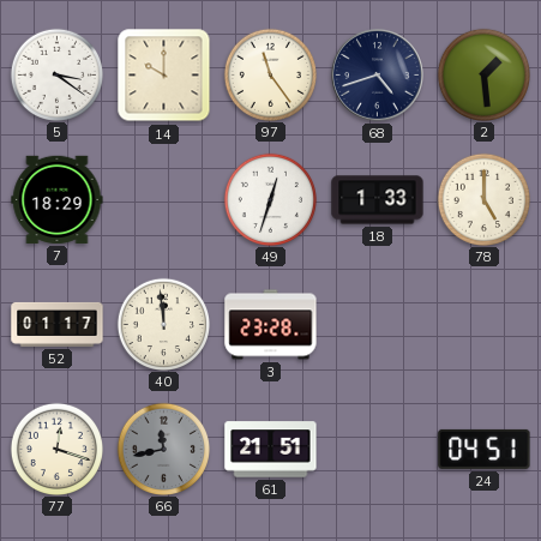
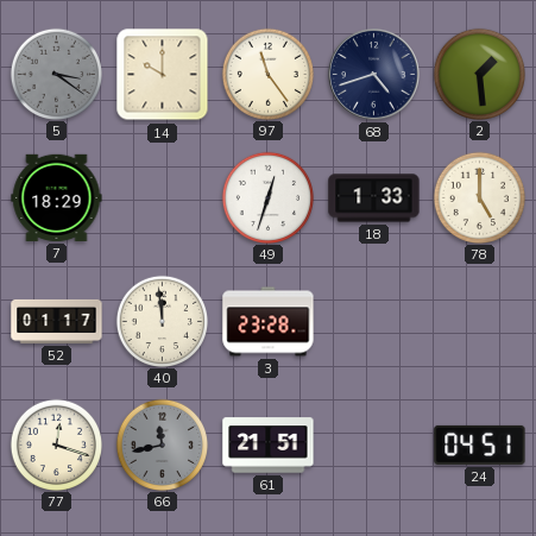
5 dial: white -> grey (56, 74)
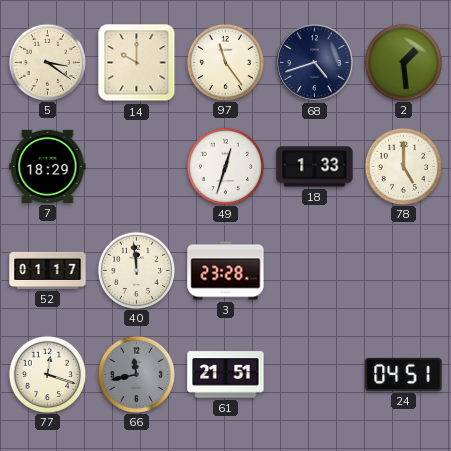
5 dial: grey -> cream (47, 62)
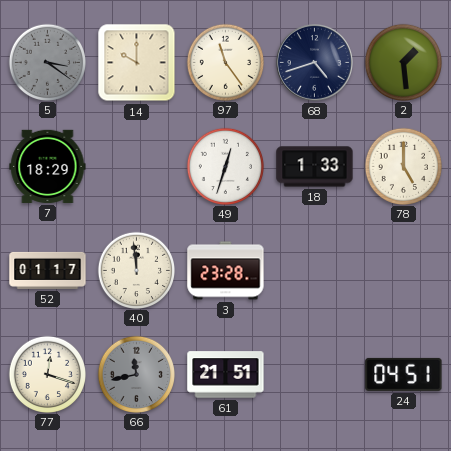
5 dial: cream -> grey (47, 62)
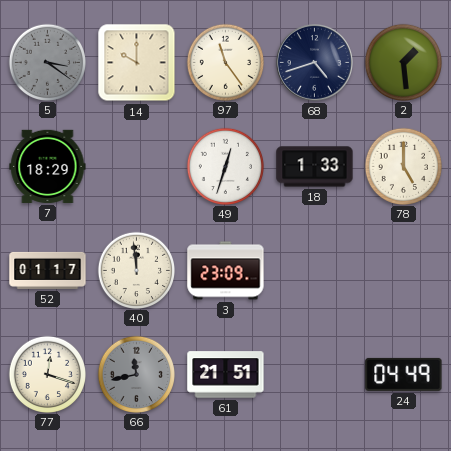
3: 23:28 -> 23:09 (226, 271)
24: 04:51 -> 04:49 (404, 374)
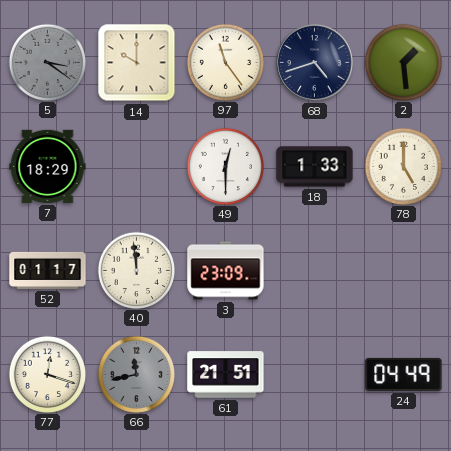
49: 12:33 -> 12:30 (225, 166)
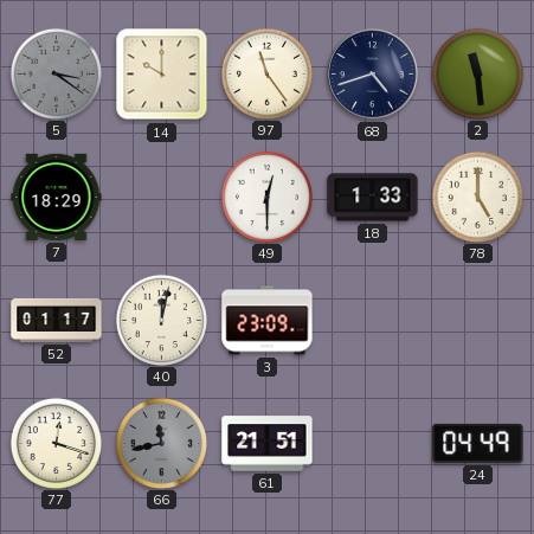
2: 1:29 -> 11:29 (477, 73)
40: 11:59 -> 12:02 (161, 320)
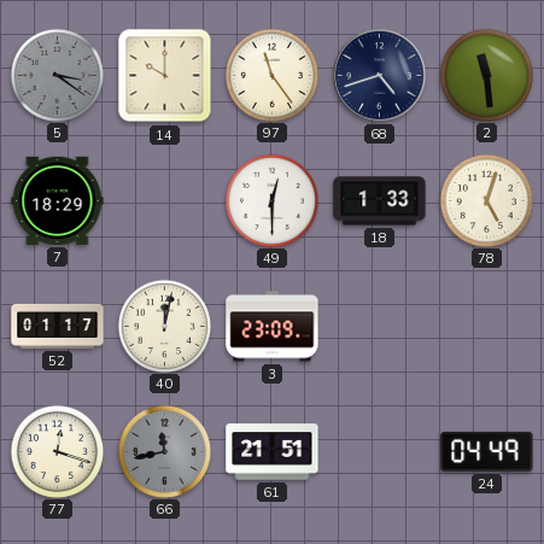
78: 5:00 -> 5:03 (486, 200)
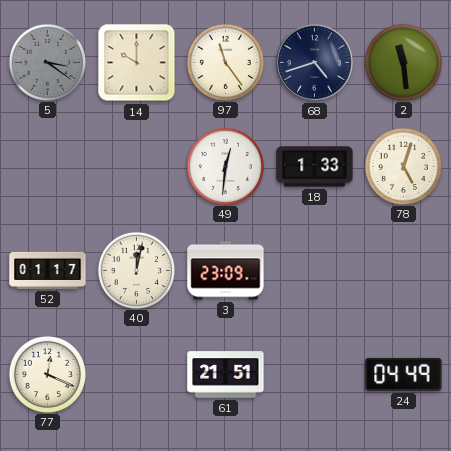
7: 18:29 -> none (58, 200)
49: 12:30 -> 12:31 (225, 166)
77: 12:18 -> 12:19 (47, 374)
66: 11:43 -> none (164, 451)
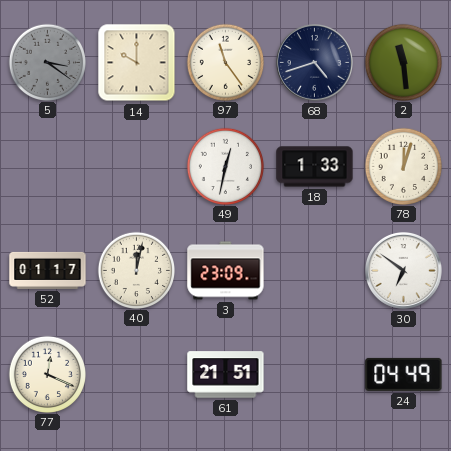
49: 12:31 -> 12:32 (225, 166)
78: 5:03 -> 12:03 (403, 166)
30: none -> 6:51 (403, 270)
